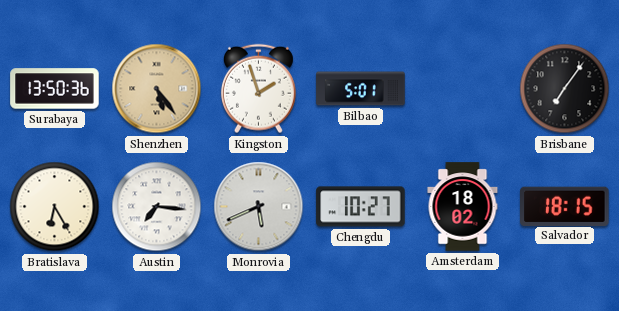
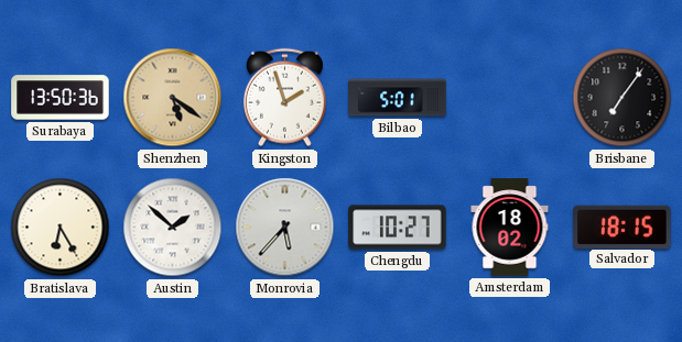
Shenzhen: 5:24 -> 5:21 (173, 98)
Austin: 7:16 -> 1:52 (173, 228)
Monrovia: 5:41 -> 5:37 (285, 228)
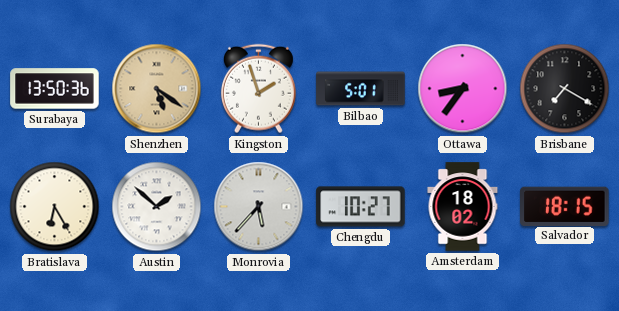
Ottawa: none -> 8:36 (463, 89)
Brisbane: 7:06 -> 7:20 (565, 89)
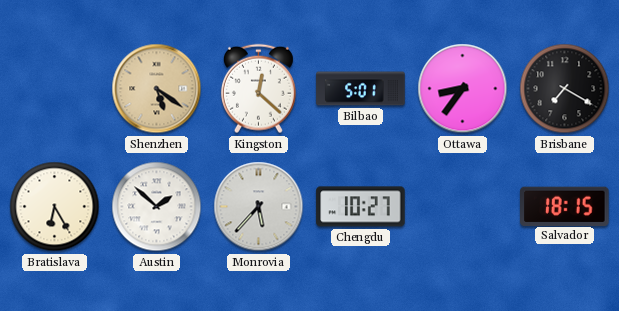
Surabaya: 13:50 -> none (55, 89)
Kingston: 1:57 -> 12:22 (258, 89)
Amsterdam: 18:02 -> none (463, 207)
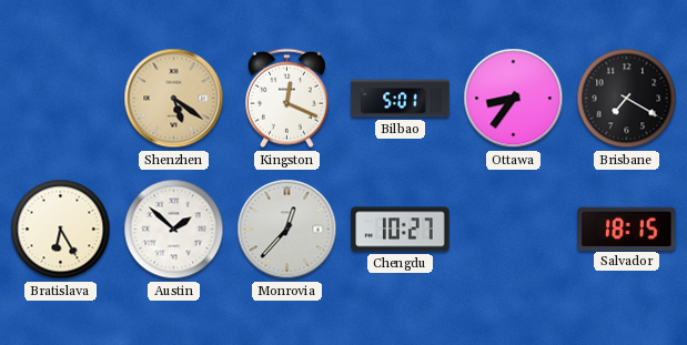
Kingston: 12:22 -> 12:19 (286, 99)
Monrovia: 5:37 -> 12:37 (287, 230)
